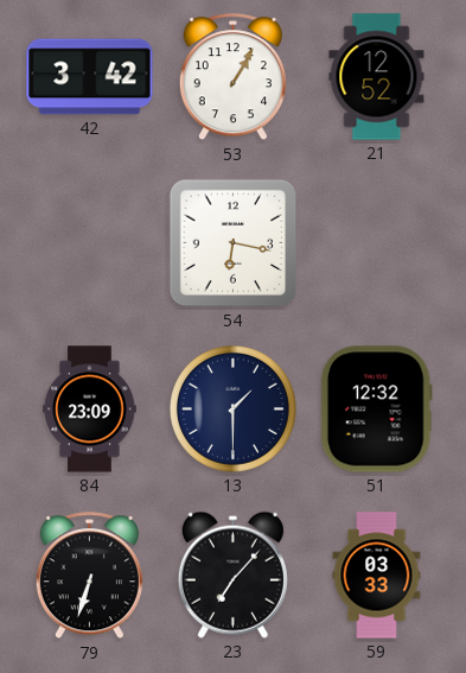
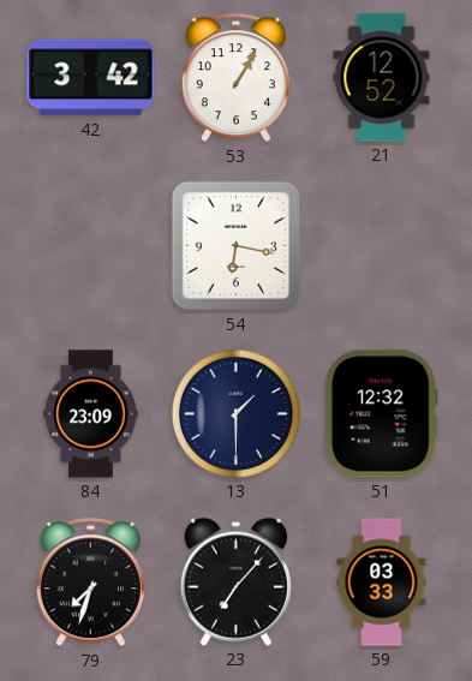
79: 6:33 -> 7:33 (90, 583)
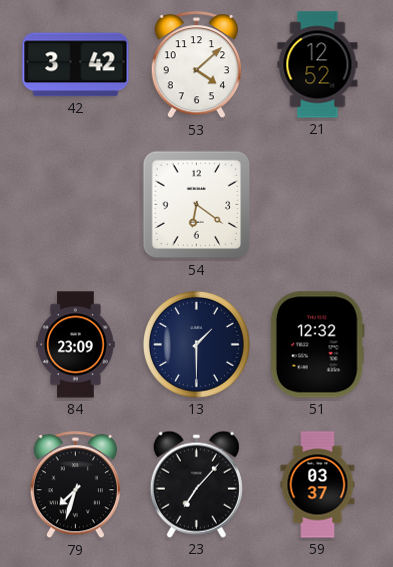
53: 1:05 -> 4:08 (196, 65)
54: 6:17 -> 6:21 (197, 205)
59: 03:33 -> 03:37 (318, 485)
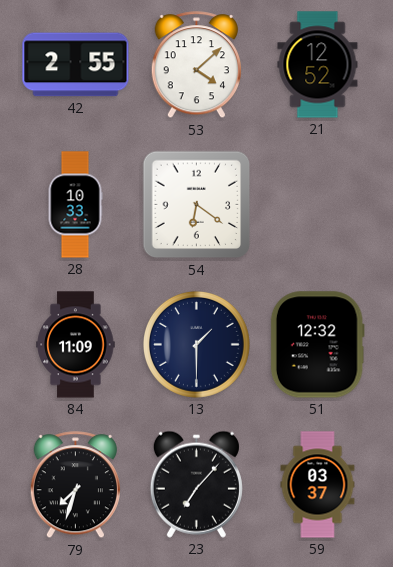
42: 3:42 -> 2:55 (76, 65)
28: none -> 10:33 (75, 205)
84: 23:09 -> 11:09 (76, 345)
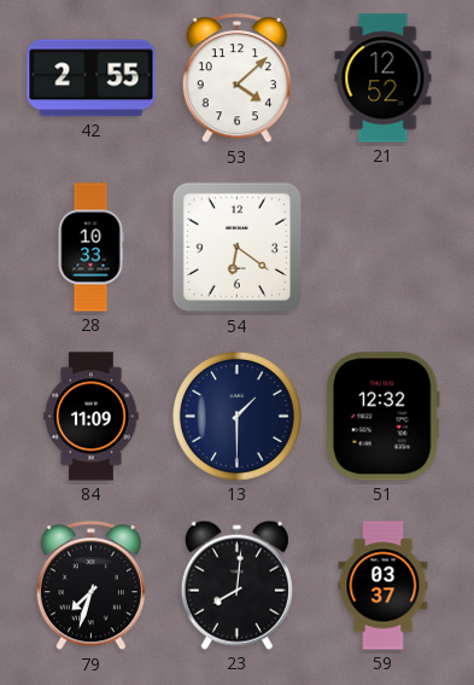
23: 7:07 -> 8:01 (236, 585)
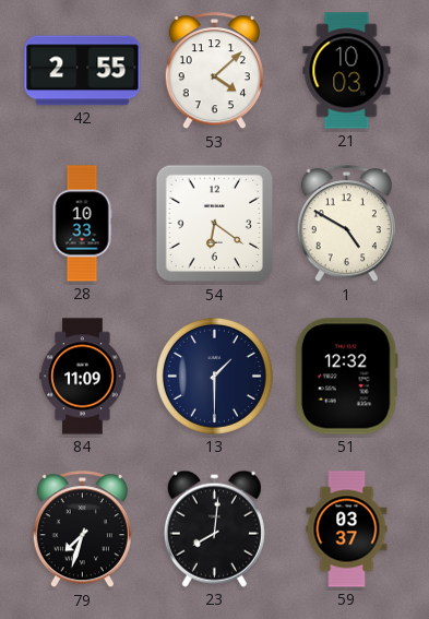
21: 12:52 -> 10:03 (347, 71)
1: none -> 4:50 (346, 224)
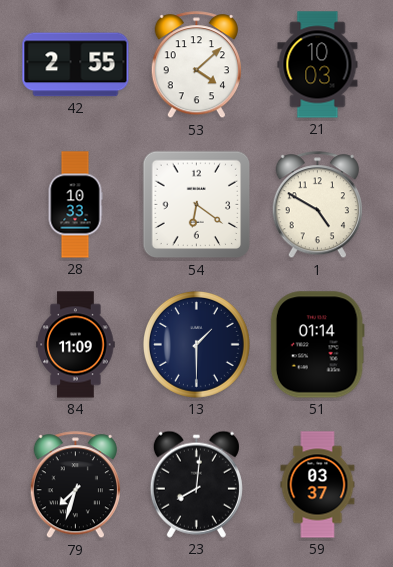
51: 12:32 -> 01:14 (317, 345)
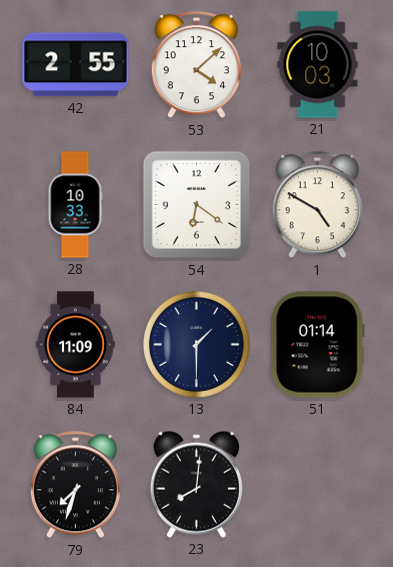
59: 03:37 -> none (318, 485)
